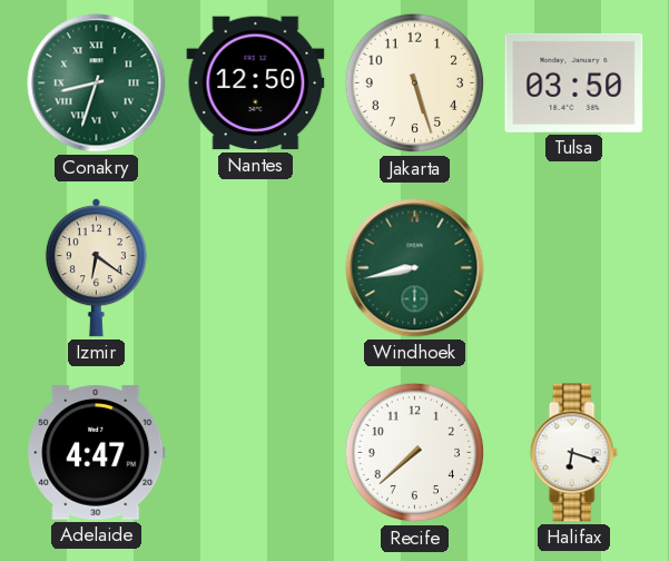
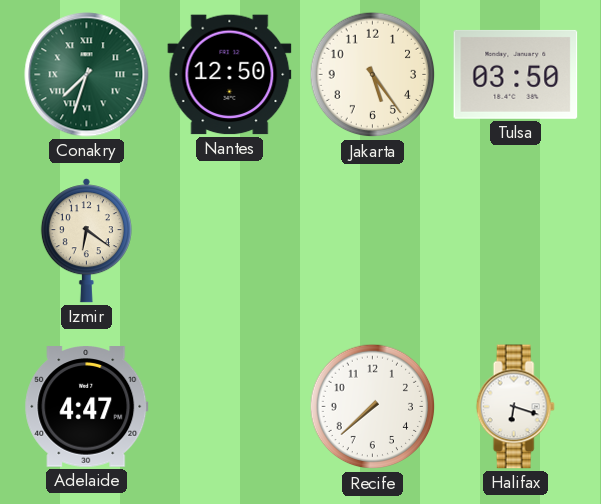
Conakry: 8:33 -> 7:33 (87, 75)
Jakarta: 5:27 -> 5:24 (373, 75)
Windhoek: 8:43 -> none (415, 268)
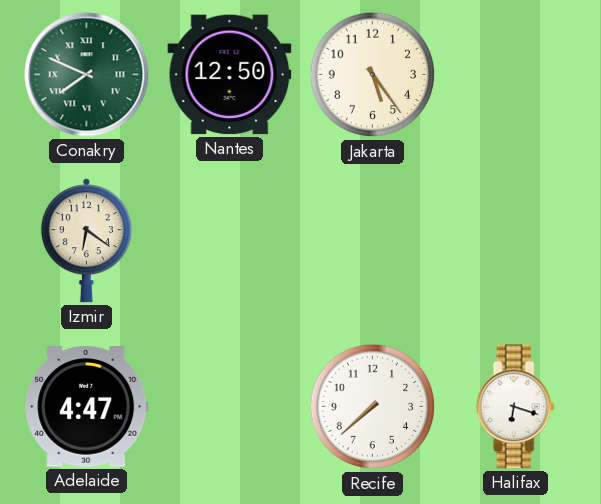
Conakry: 7:33 -> 7:49 (87, 75)
Tulsa: 03:50 -> none (516, 74)
